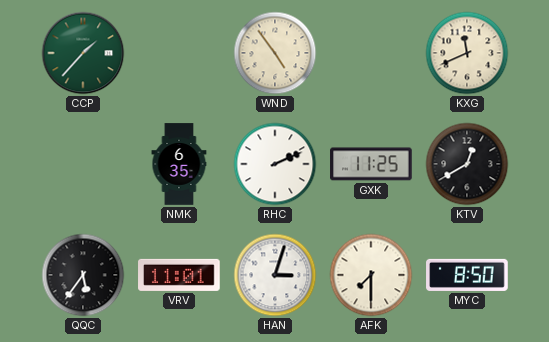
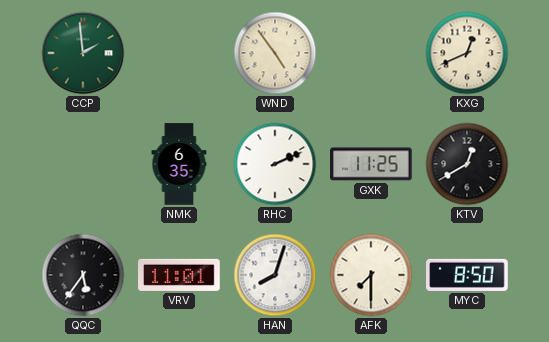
CCP: 1:37 -> 1:59 (83, 53)
KXG: 11:41 -> 12:41 (467, 53)
HAN: 3:03 -> 8:03 (275, 275)
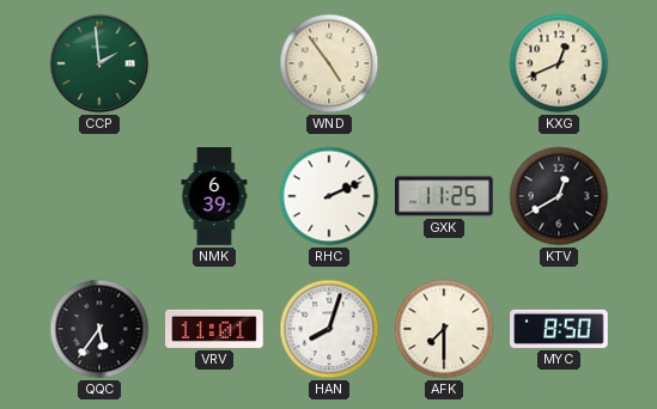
NMK: 6:35 -> 6:39 (214, 196)
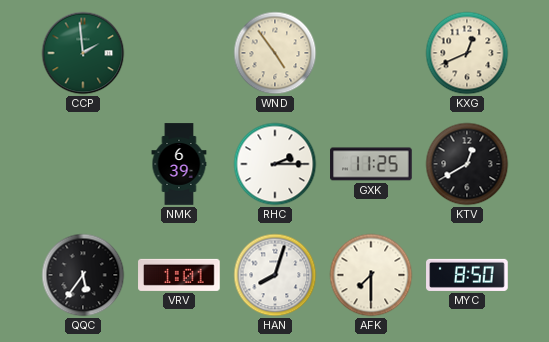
RHC: 2:11 -> 2:15 (275, 164)
VRV: 11:01 -> 1:01 (179, 275)
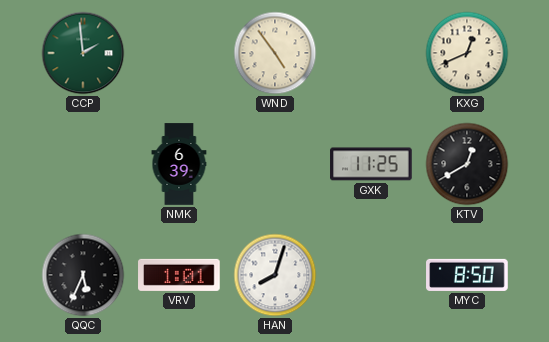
RHC: 2:15 -> none (275, 164)
QQC: 5:36 -> 5:34 (83, 275)
AFK: 7:30 -> none (371, 275)
